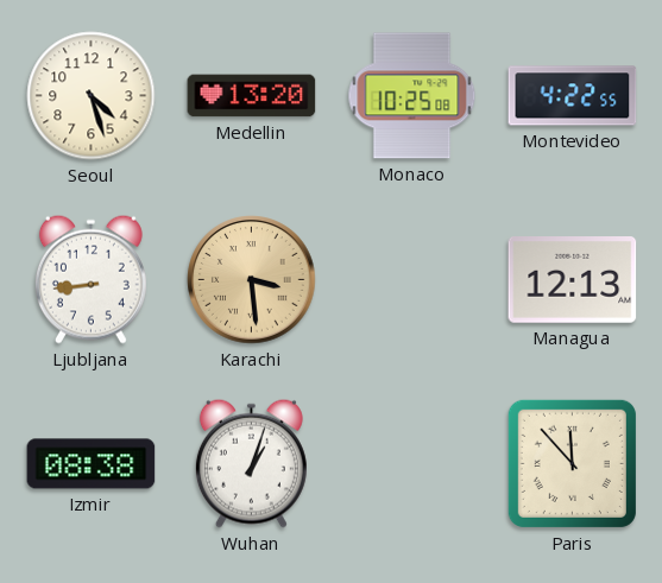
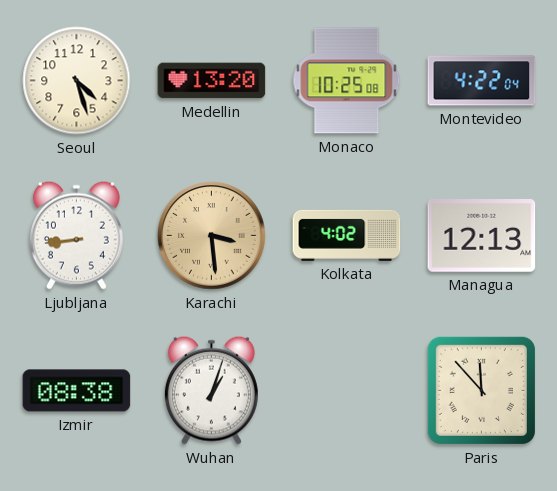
Montevideo: 4:22:55 -> 4:22:04 (482, 81)
Kolkata: none -> 4:02 (347, 235)
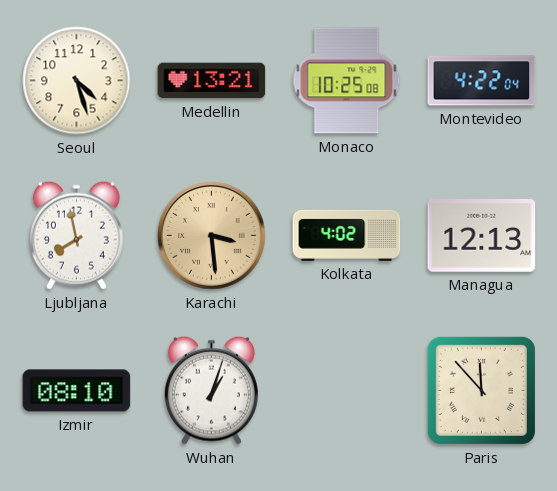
Medellin: 13:20 -> 13:21 (212, 81)
Ljubljana: 8:44 -> 7:58 (76, 235)
Izmir: 08:38 -> 08:10 (77, 391)
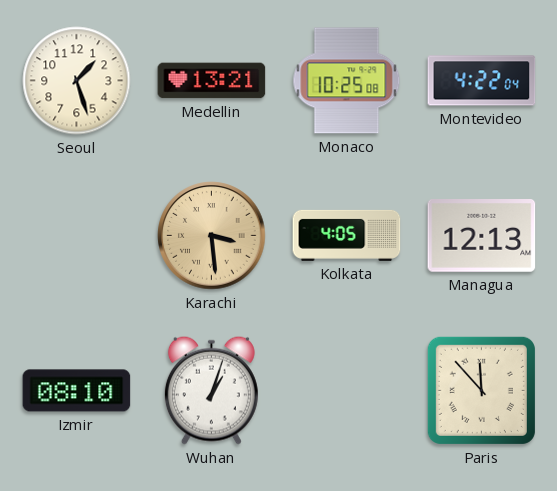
Seoul: 4:27 -> 1:27 (77, 81)
Ljubljana: 7:58 -> none (76, 235)
Kolkata: 4:02 -> 4:05 (347, 235)
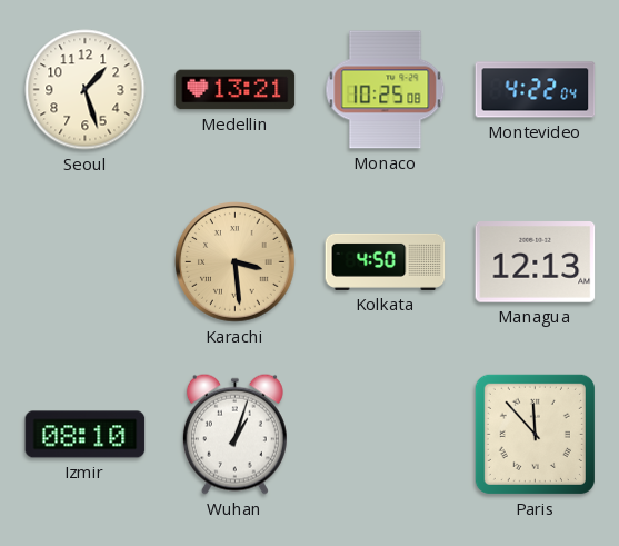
Kolkata: 4:05 -> 4:50 (386, 261)
